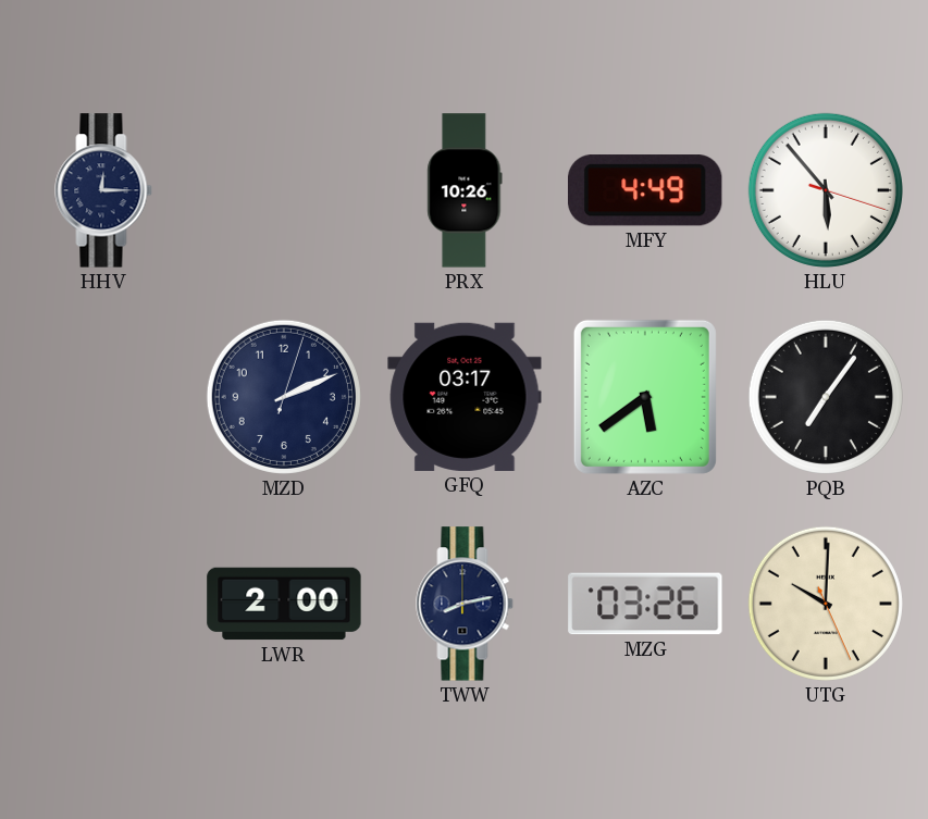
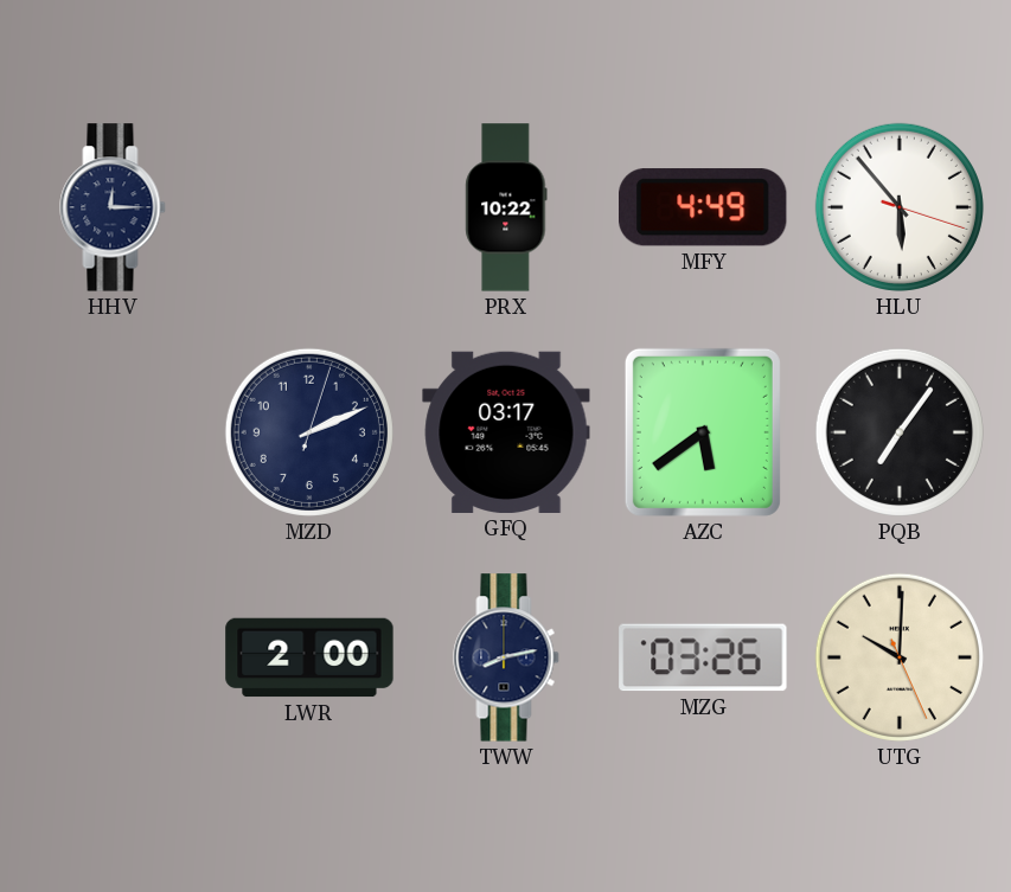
PRX: 10:26 -> 10:22 (506, 207)
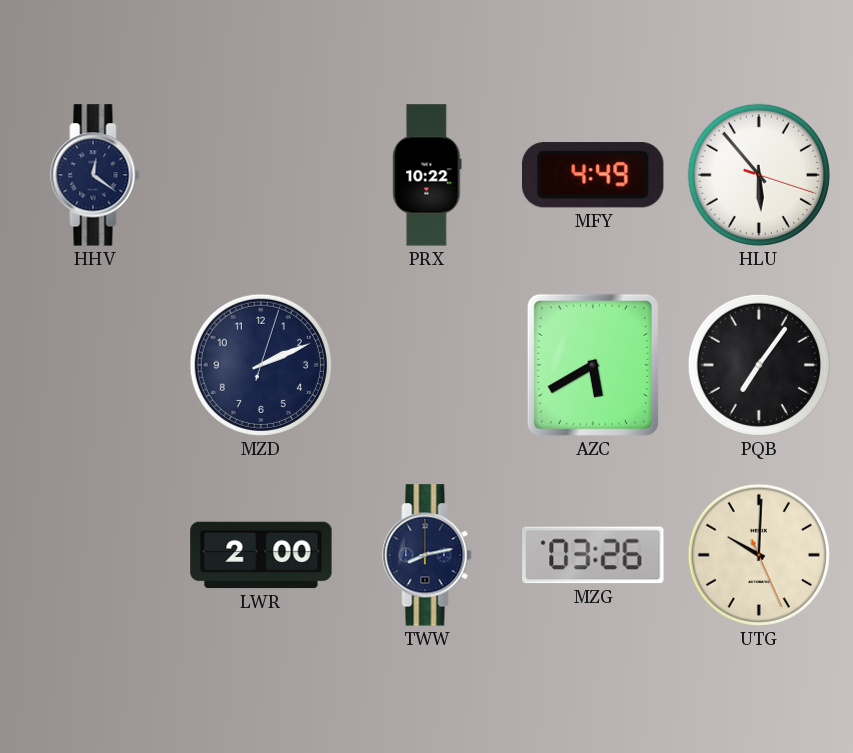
HHV: 12:15 -> 12:21 (95, 175)
GFQ: 03:17 -> none (506, 432)
AZC: 5:39 -> 5:40 (593, 365)
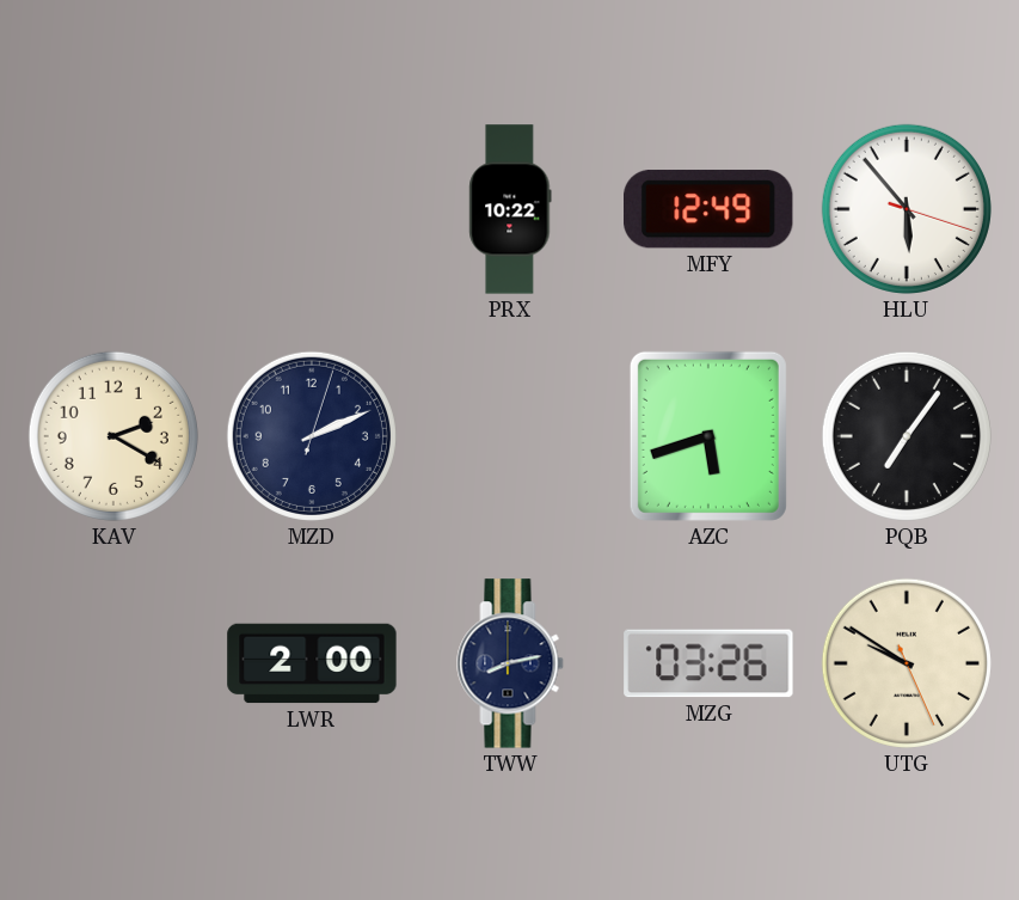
HHV: 12:21 -> none (95, 175)
MFY: 4:49 -> 12:49 (710, 209)
KAV: none -> 2:20 (113, 436)
AZC: 5:40 -> 5:42 (708, 436)
UTG: 10:00 -> 9:50 (907, 663)
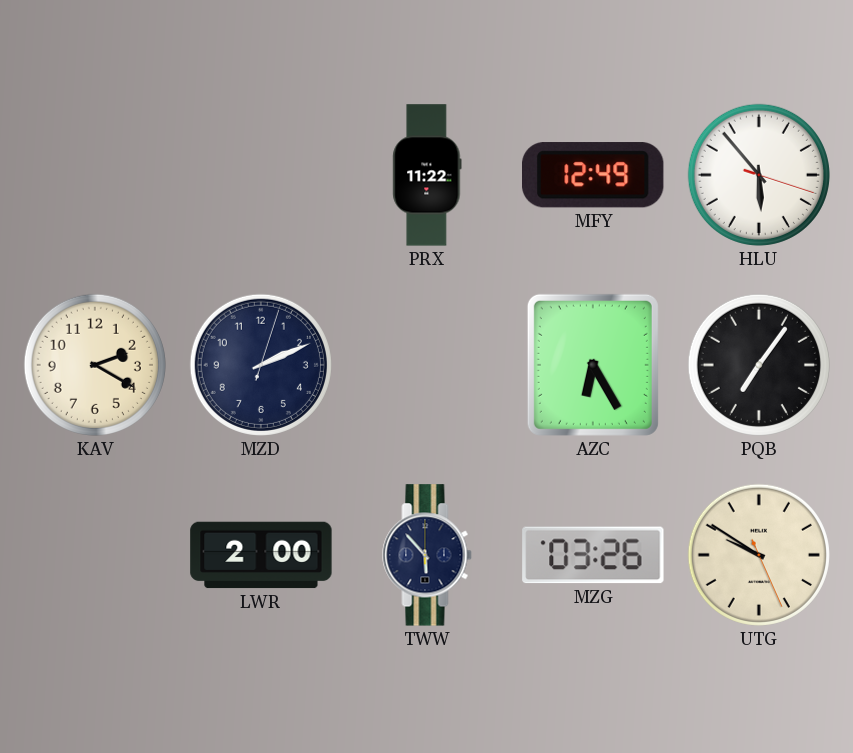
PRX: 10:22 -> 11:22 (427, 175)
AZC: 5:42 -> 6:25 (593, 365)
TWW: 8:13 -> 5:53 (427, 555)
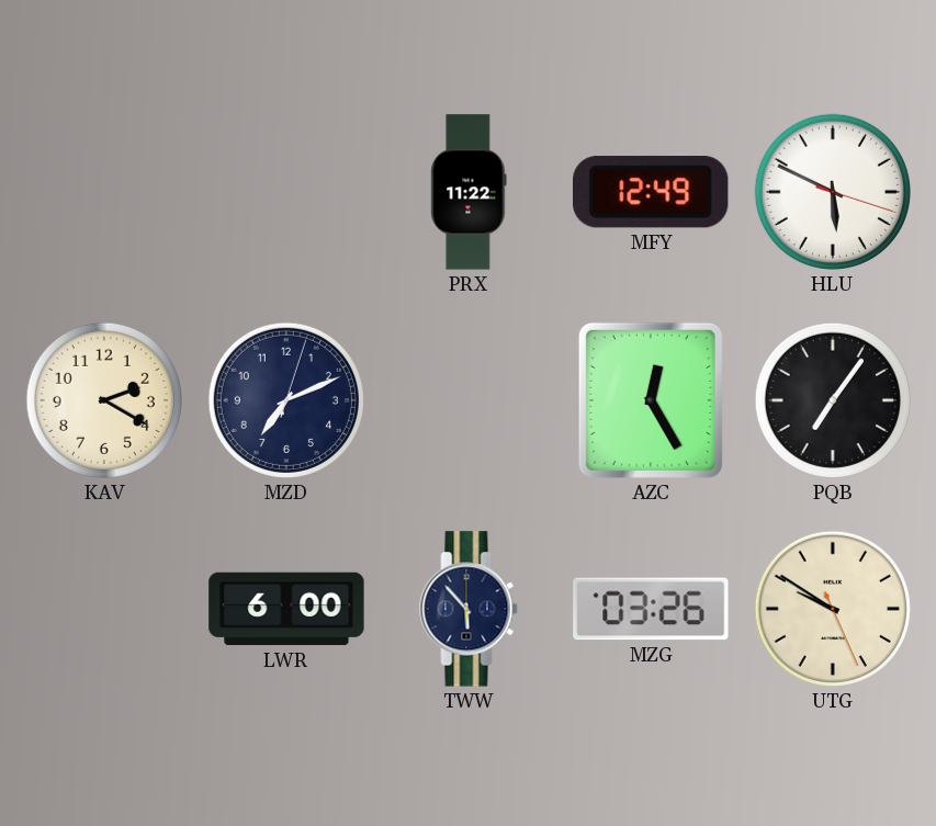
HLU: 5:53 -> 5:49 (833, 192)
MZD: 2:11 -> 7:11 (286, 400)
AZC: 6:25 -> 12:25 (651, 400)
LWR: 2:00 -> 6:00 (286, 609)
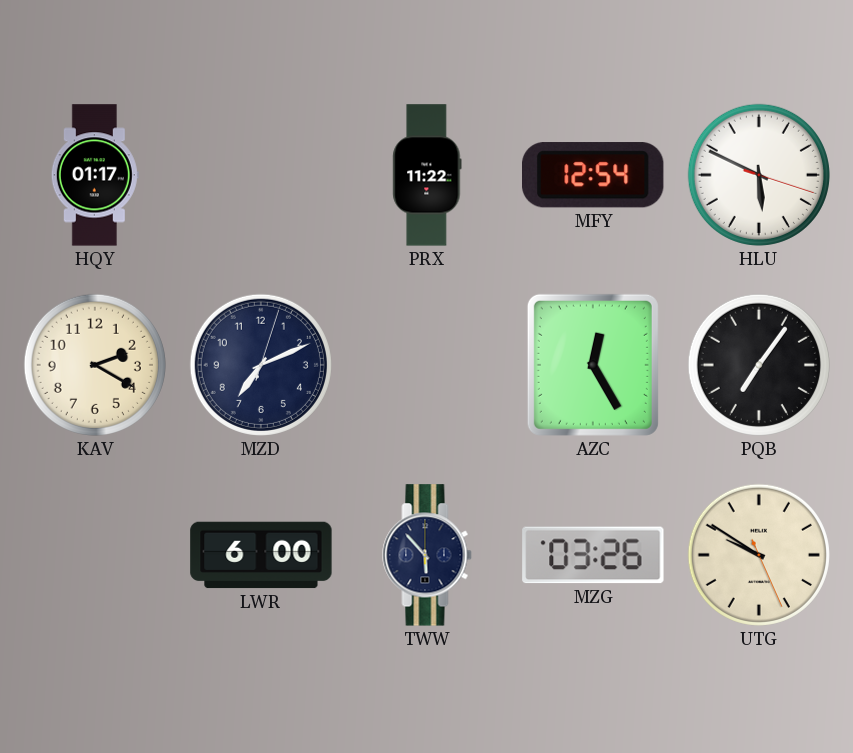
HQY: none -> 01:17 (95, 175)
MFY: 12:49 -> 12:54 (594, 175)
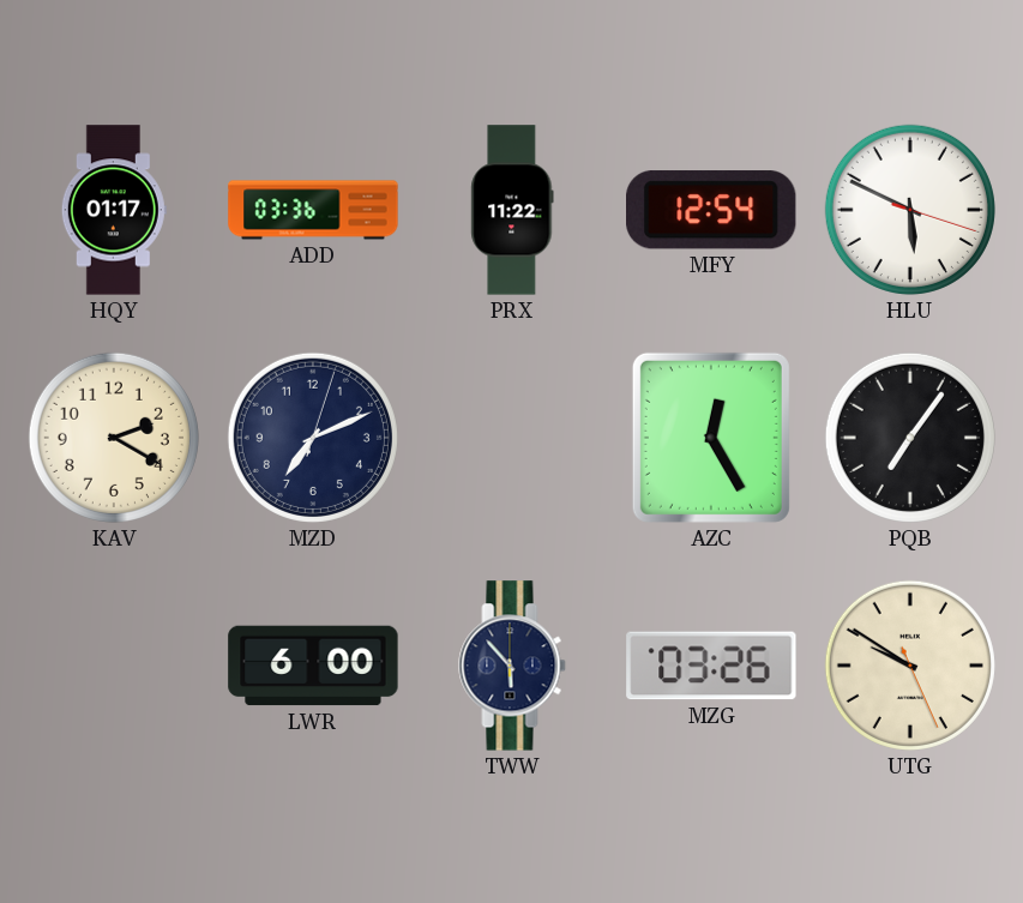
ADD: none -> 03:36 (313, 210)
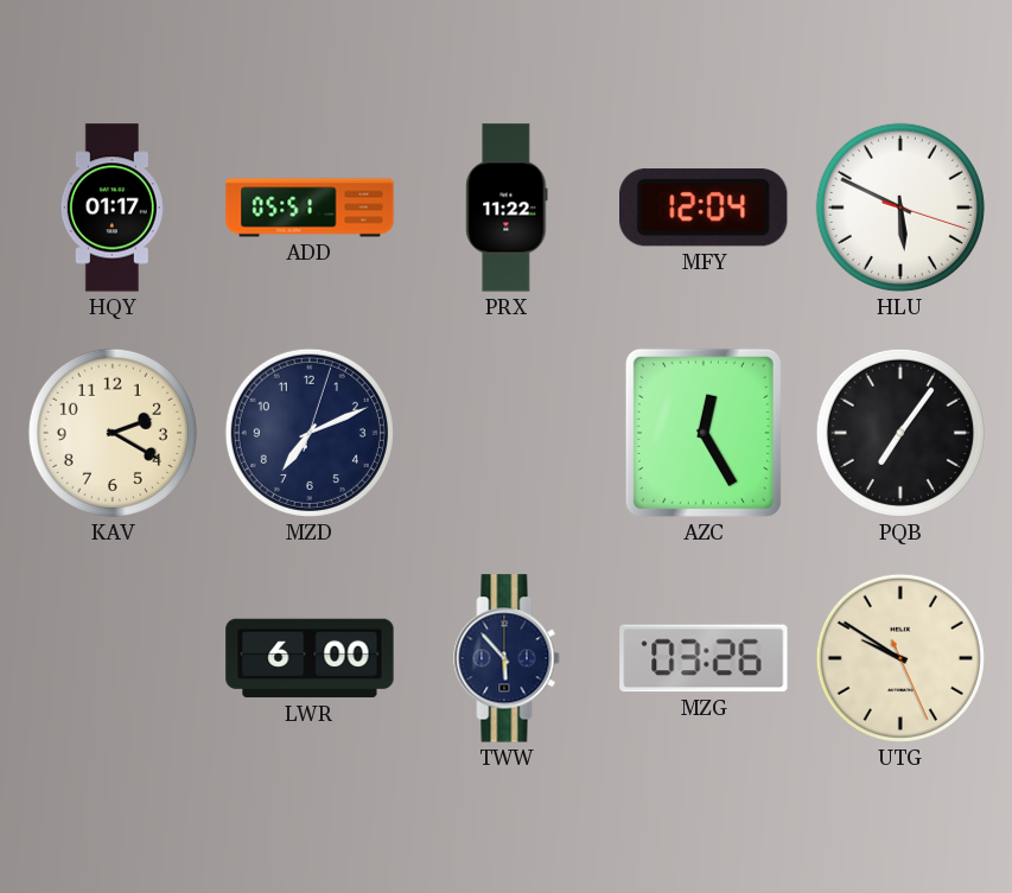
ADD: 03:36 -> 05:51 (310, 208)
MFY: 12:54 -> 12:04 (705, 208)
